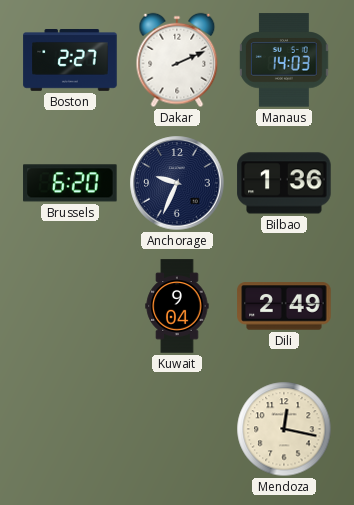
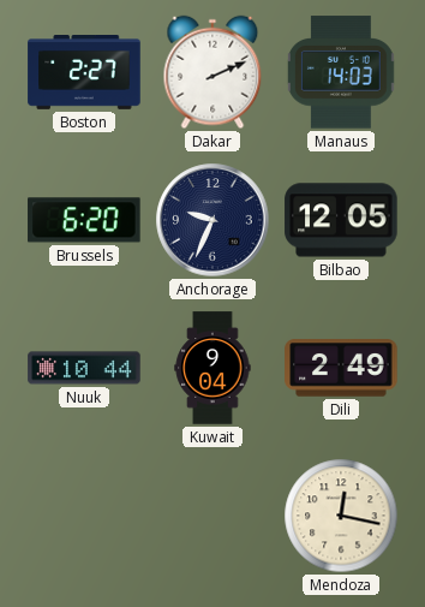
Bilbao: 1:36 -> 12:05 (341, 220)
Nuuk: none -> 10:44 (84, 368)
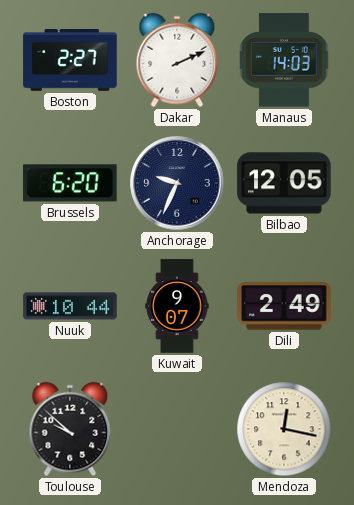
Kuwait: 9:04 -> 9:07 (177, 306)
Toulouse: none -> 9:52 (70, 429)
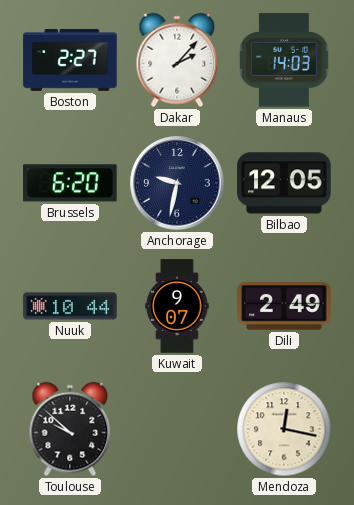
Dakar: 2:11 -> 2:07 (177, 60)
Anchorage: 9:34 -> 9:32 (177, 183)
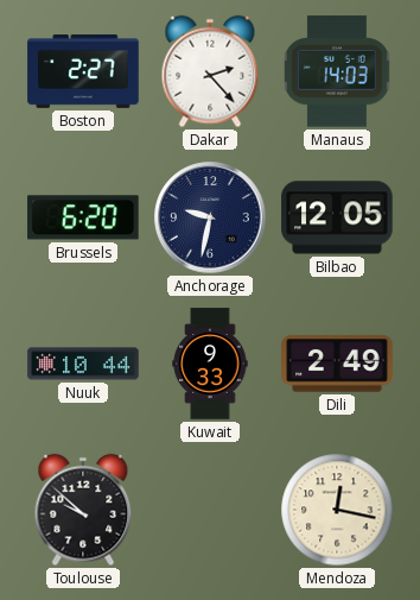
Dakar: 2:07 -> 2:23 (210, 71)
Kuwait: 9:07 -> 9:33 (210, 364)
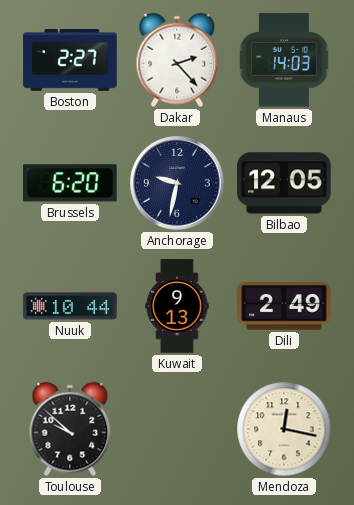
Kuwait: 9:33 -> 9:13 (177, 306)
